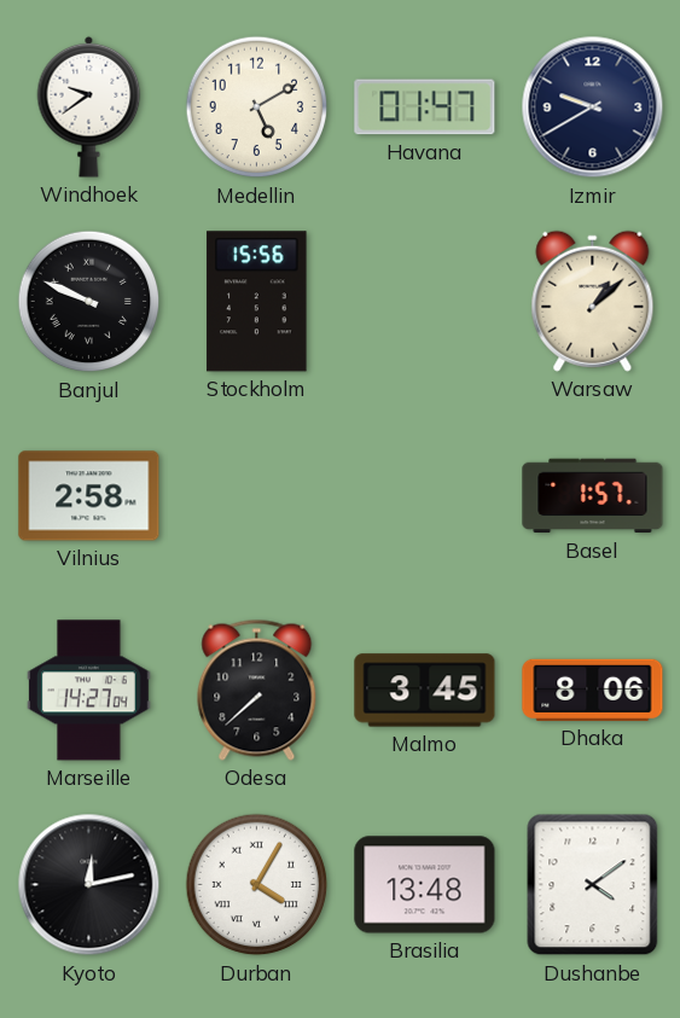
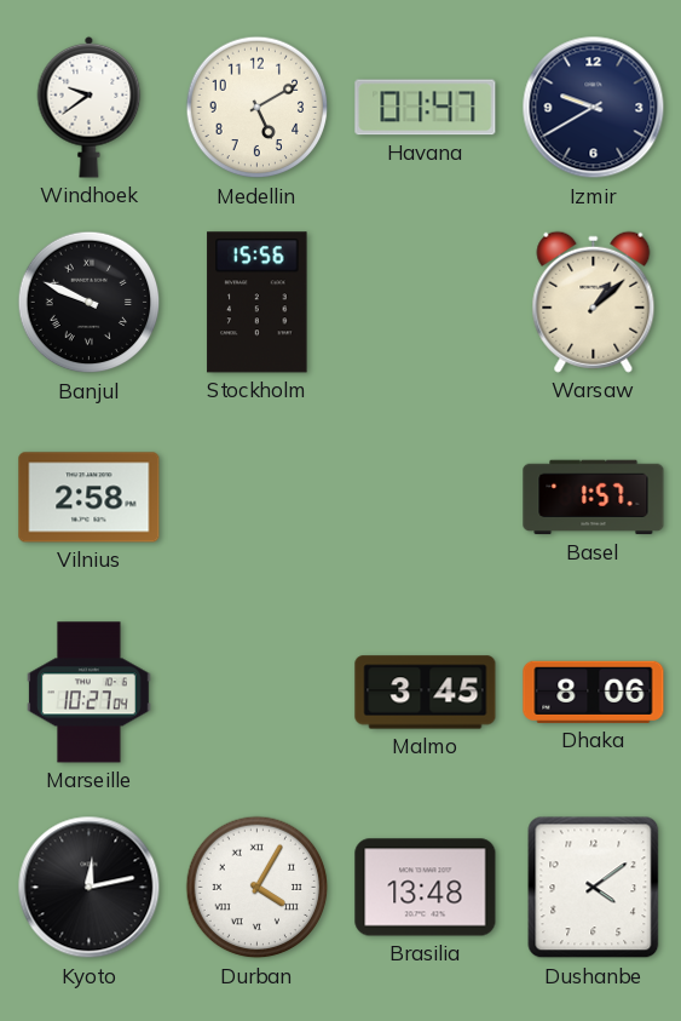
Marseille: 14:27 -> 10:27 (90, 693)
Odesa: 7:38 -> none (257, 690)
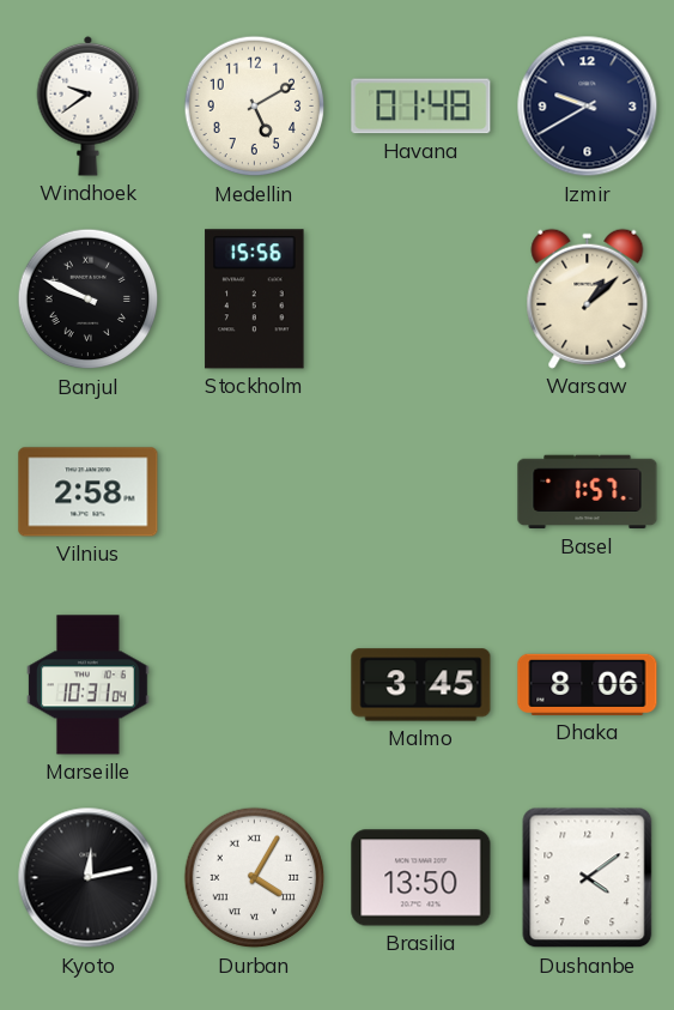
Havana: 01:47 -> 01:48 (421, 107)
Marseille: 10:27 -> 10:31 (89, 685)
Brasilia: 13:48 -> 13:50 (421, 878)
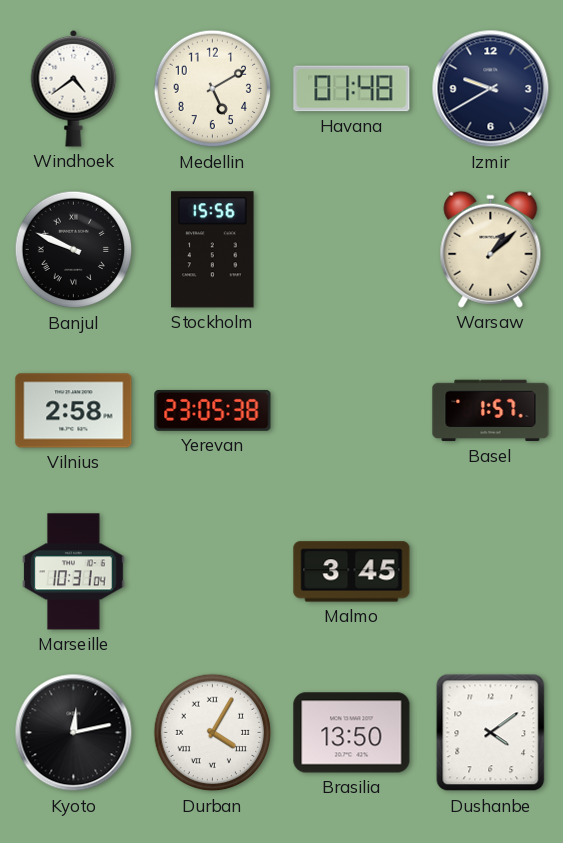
Windhoek: 9:39 -> 4:39 (74, 88)
Yerevan: none -> 23:05 (213, 410)
Dhaka: 8:06 -> none (588, 684)
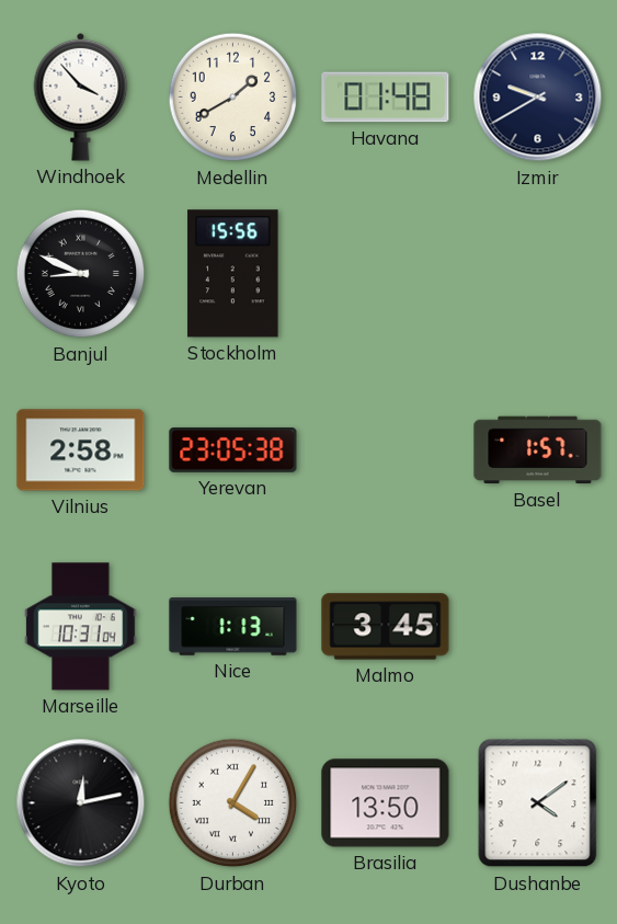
Windhoek: 4:39 -> 3:53 (81, 96)
Medellin: 5:10 -> 1:40 (233, 98)
Banjul: 9:49 -> 8:49 (81, 274)
Warsaw: 1:08 -> none (491, 249)
Nice: none -> 1:13 (233, 627)
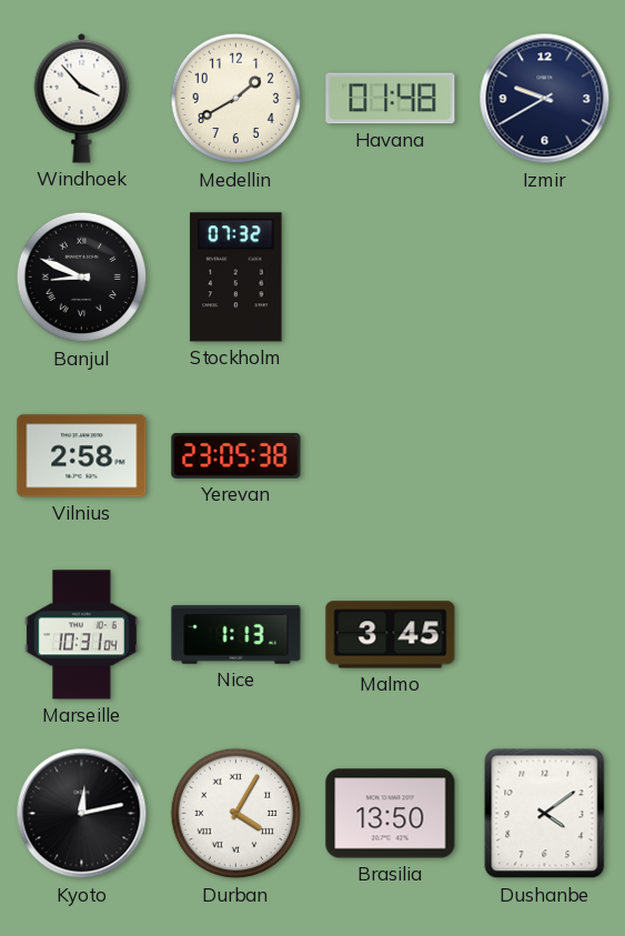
Stockholm: 15:56 -> 07:32 (236, 278)
Basel: 1:57 -> none (538, 450)
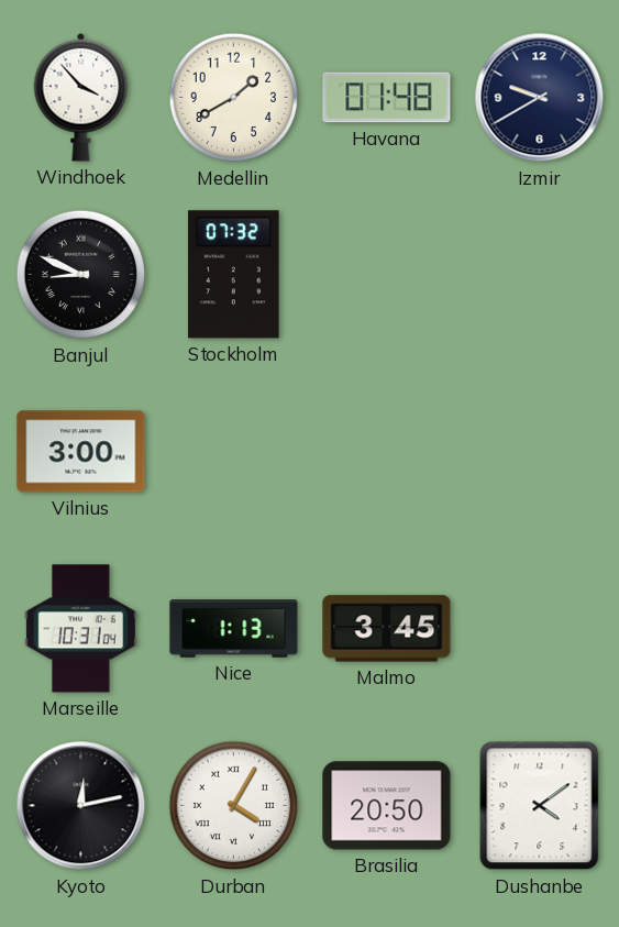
Vilnius: 2:58 -> 3:00 (81, 452)
Yerevan: 23:05 -> none (236, 455)
Brasilia: 13:50 -> 20:50 (387, 806)
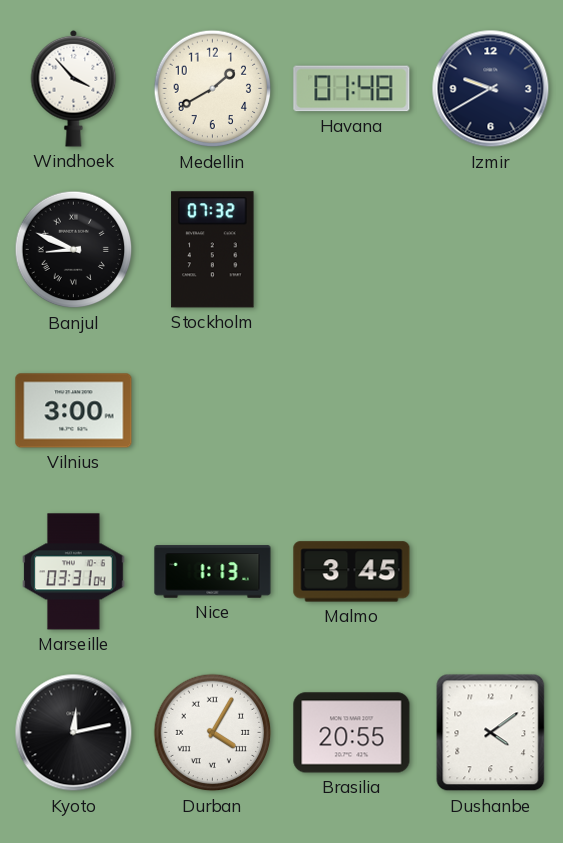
Marseille: 10:31 -> 03:31 (74, 572)
Brasilia: 20:50 -> 20:55 (352, 733)
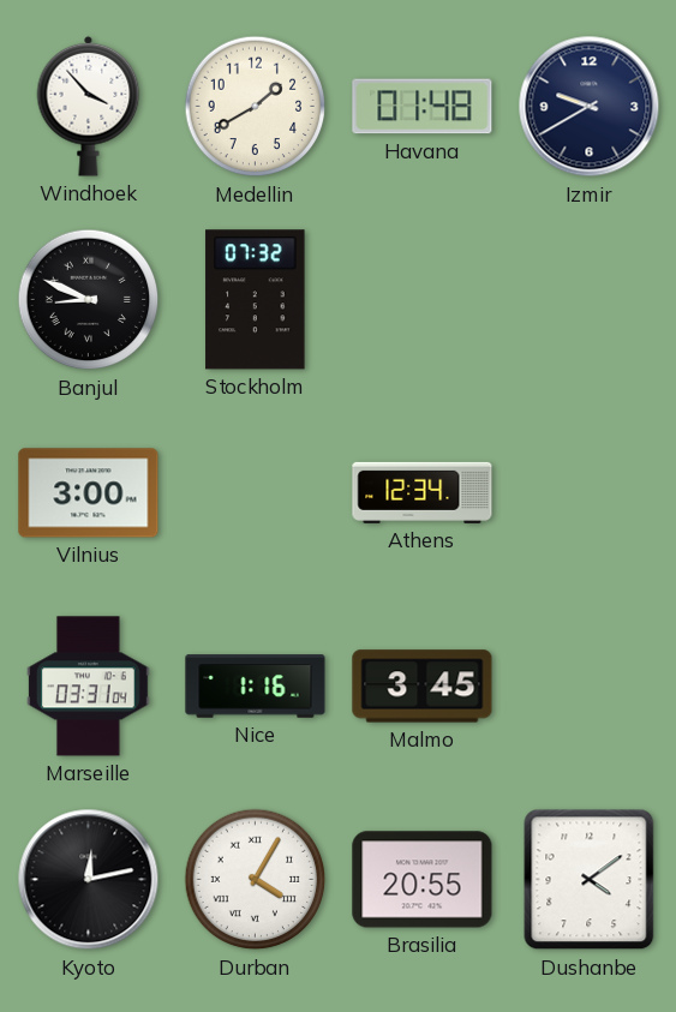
Athens: none -> 12:34 (423, 492)
Nice: 1:13 -> 1:16 (256, 687)
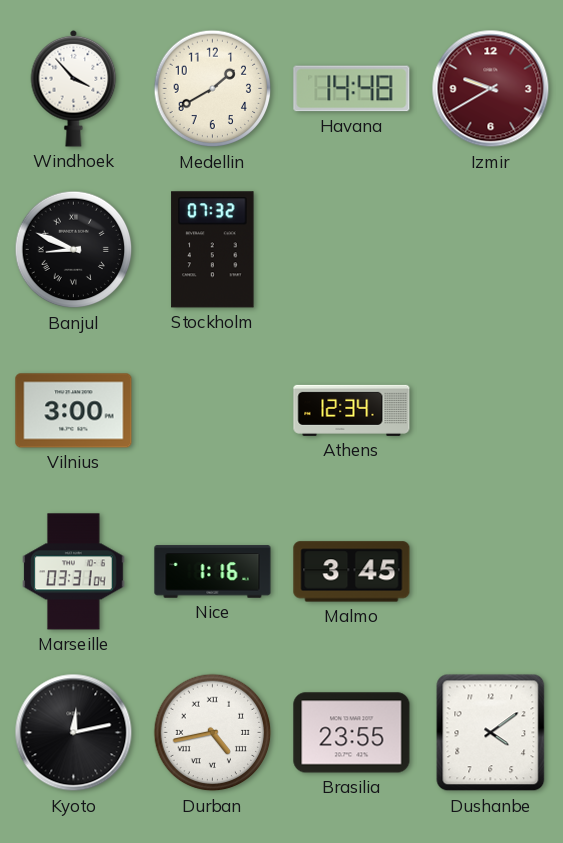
Havana: 01:48 -> 14:48 (352, 89)
Izmir dial: navy -> burgundy (491, 89)
Durban: 4:05 -> 4:43 (213, 733)
Brasilia: 20:55 -> 23:55 (352, 733)
